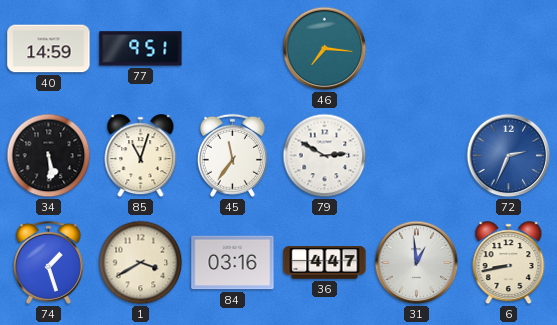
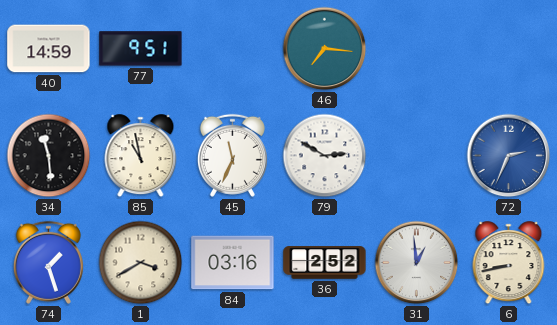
34: 5:29 -> 11:29 (49, 156)
85: 11:03 -> 10:58 (141, 156)
45: 11:36 -> 11:34 (232, 155)
36: 4:47 -> 2:52 (325, 263)
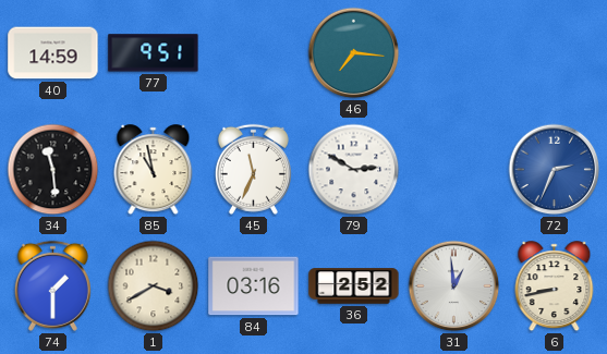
74: 1:27 -> 1:30 (52, 285)
